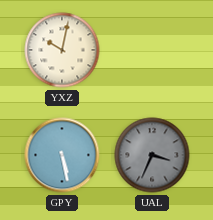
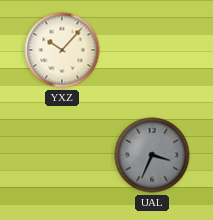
YXZ: 10:02 -> 10:07 (62, 50)
GPY: 5:28 -> none (62, 155)
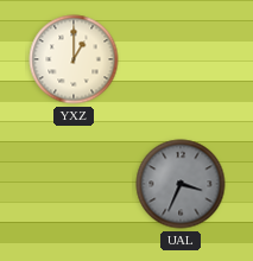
YXZ: 10:07 -> 1:00 (74, 59)
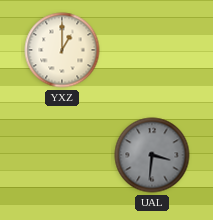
UAL: 3:34 -> 3:31 (152, 155)
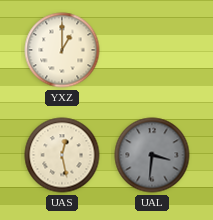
UAS: none -> 12:28 (62, 155)
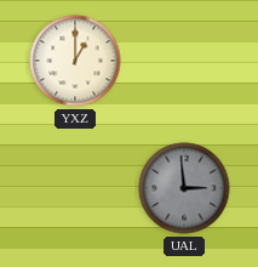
UAS: 12:28 -> none (62, 155)
UAL: 3:31 -> 2:59 (184, 188)
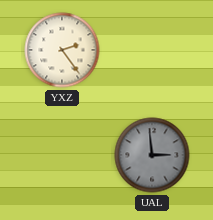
YXZ: 1:00 -> 2:24 (62, 50)
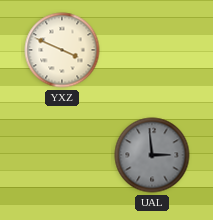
YXZ: 2:24 -> 3:49 (62, 50)
